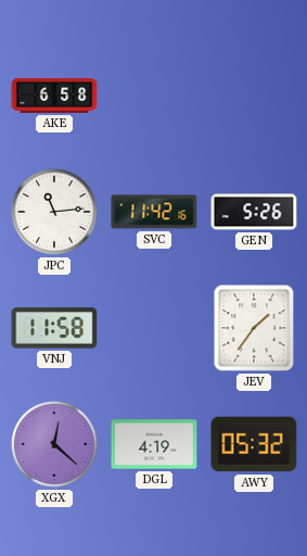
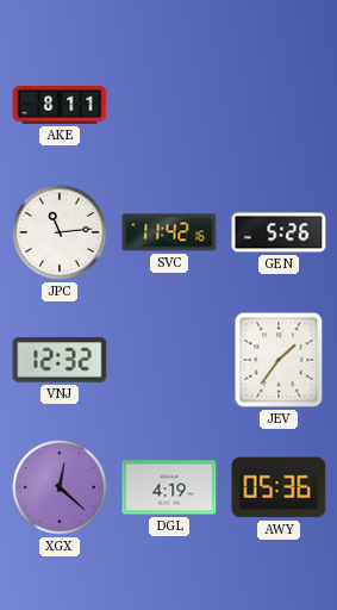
AKE: 6:58 -> 8:11 (60, 106)
VNJ: 11:58 -> 12:32 (60, 360)
AWY: 05:32 -> 05:36 (279, 487)
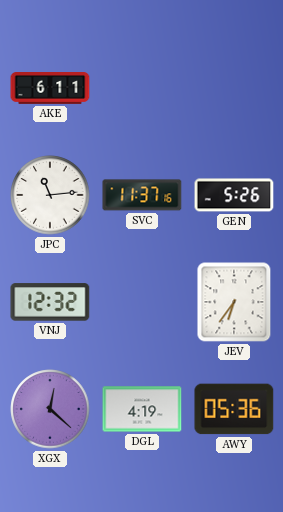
AKE: 8:11 -> 6:11 (50, 89)
SVC: 11:42 -> 11:37 (142, 195)
JEV: 1:36 -> 6:36 (234, 302)
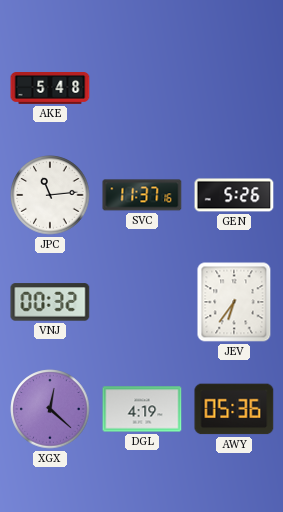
AKE: 6:11 -> 5:48 (50, 89)
VNJ: 12:32 -> 00:32 (50, 302)
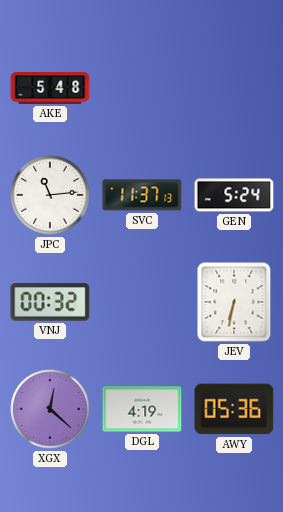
SVC: 11:37:16 -> 11:37:13 (142, 195)
GEN: 5:26 -> 5:24 (234, 195)
JEV: 6:36 -> 6:32 (234, 302)
